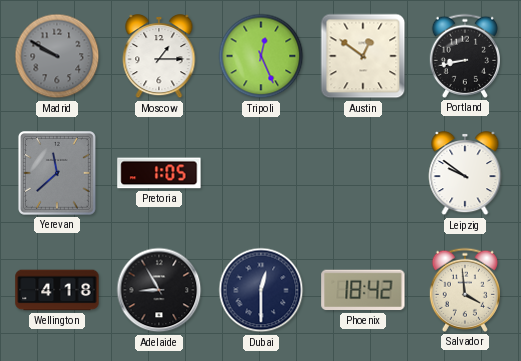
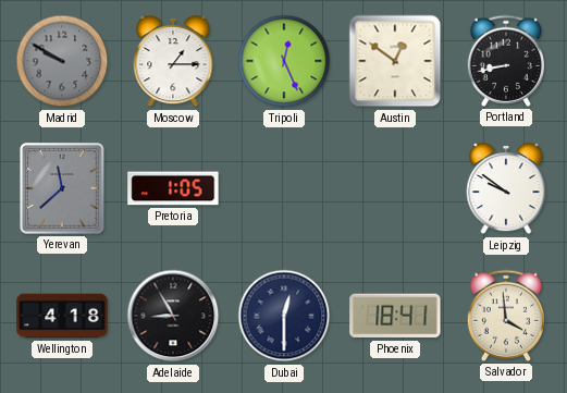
Phoenix: 18:42 -> 18:41 (395, 316)
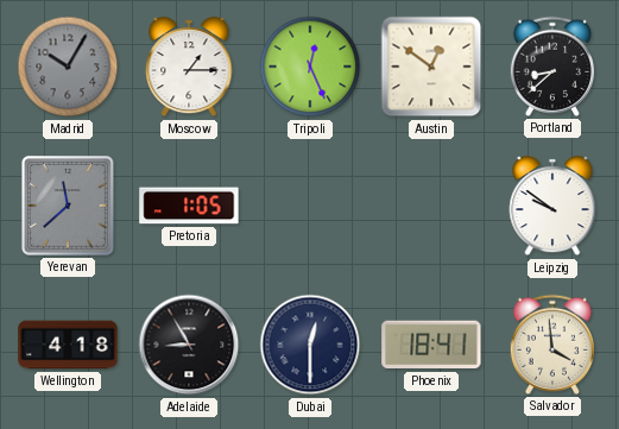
Madrid: 9:50 -> 10:05 (68, 67)
Portland: 8:43 -> 8:38 (551, 67)
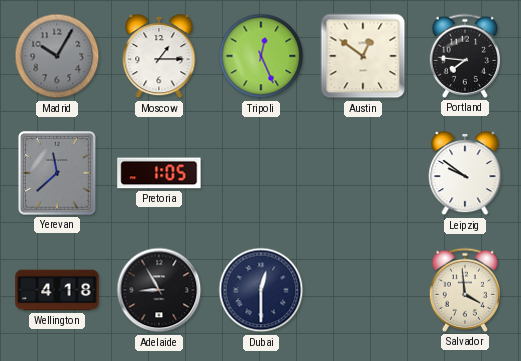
Portland: 8:38 -> 7:46 (464, 56)
Phoenix: 18:41 -> none (431, 345)
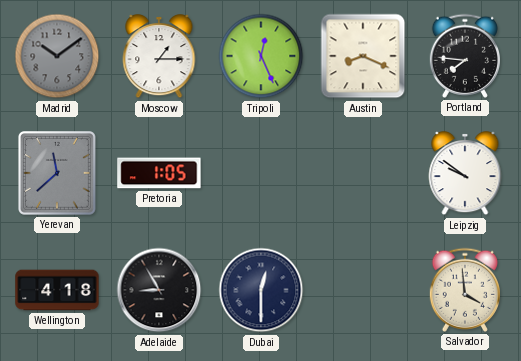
Madrid: 10:05 -> 10:09 (57, 56)
Austin: 12:51 -> 8:19 (363, 56)
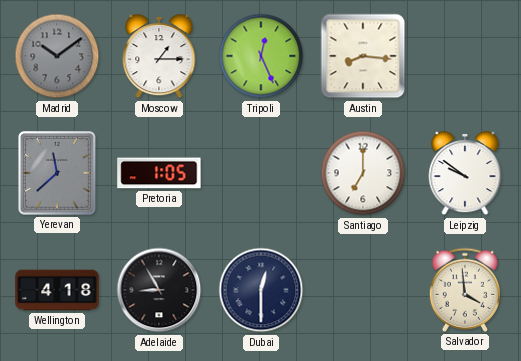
Austin: 8:19 -> 8:16 (363, 56)
Portland: 7:46 -> none (464, 56)
Santiago: none -> 7:00 (363, 173)
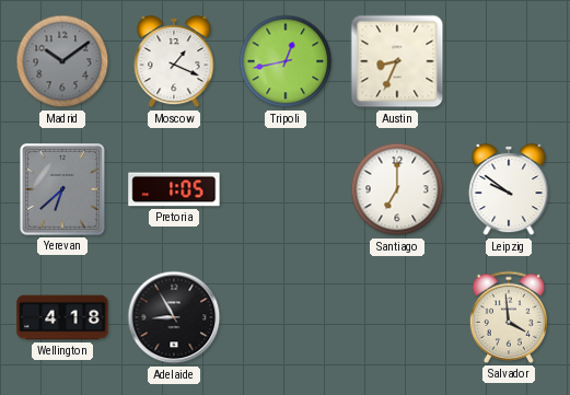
Moscow: 1:15 -> 1:19 (174, 62)
Tripoli: 12:26 -> 12:43 (286, 61)
Austin: 8:16 -> 8:34 (397, 61)
Yerevan: 11:38 -> 6:38 (63, 190)
Dubai: 12:30 -> none (261, 290)
